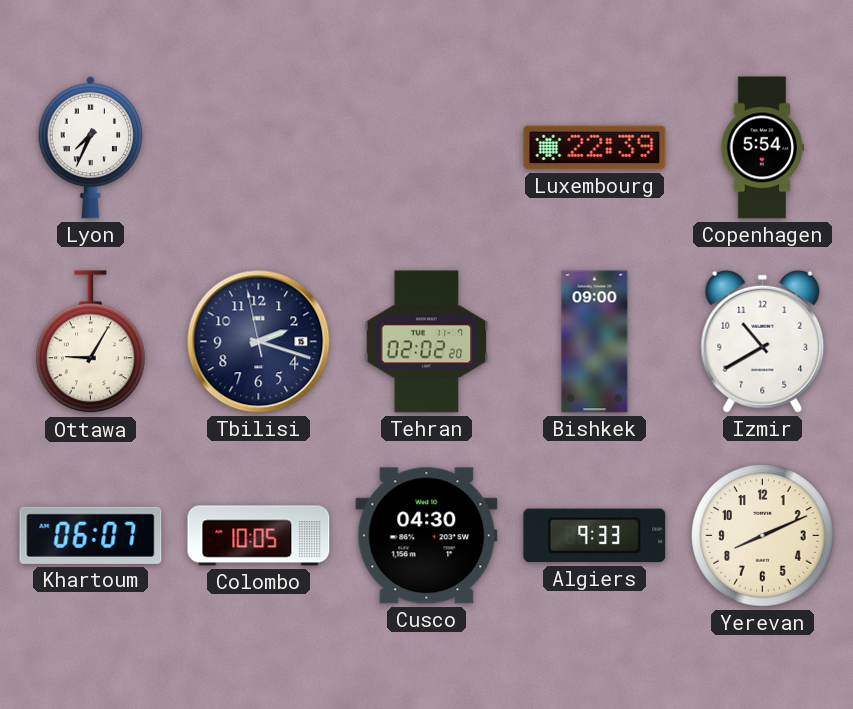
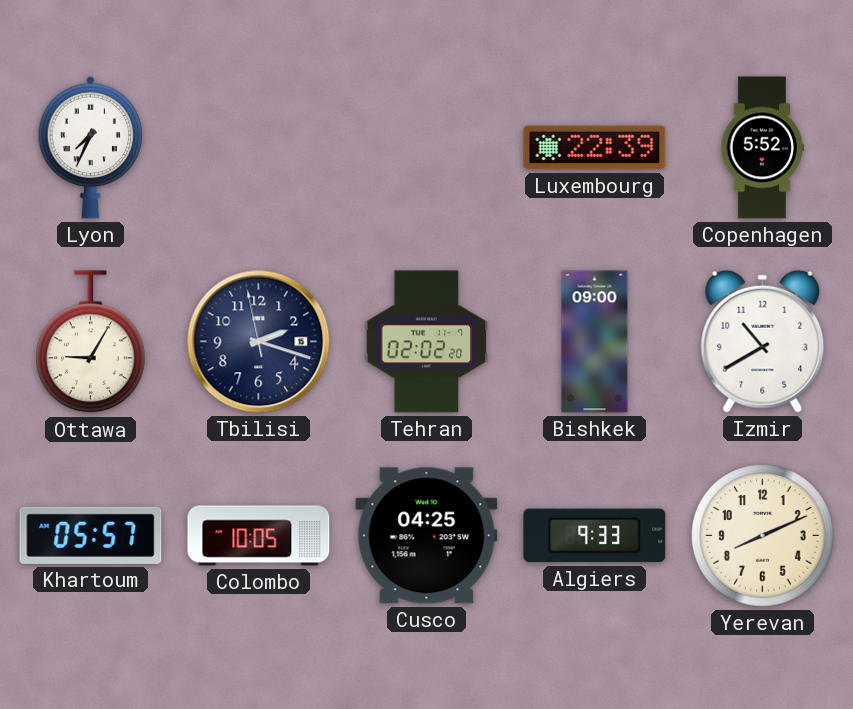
Copenhagen: 5:54 -> 5:52 (763, 148)
Khartoum: 06:07 -> 05:57 (91, 535)
Cusco: 04:30 -> 04:25 (427, 536)
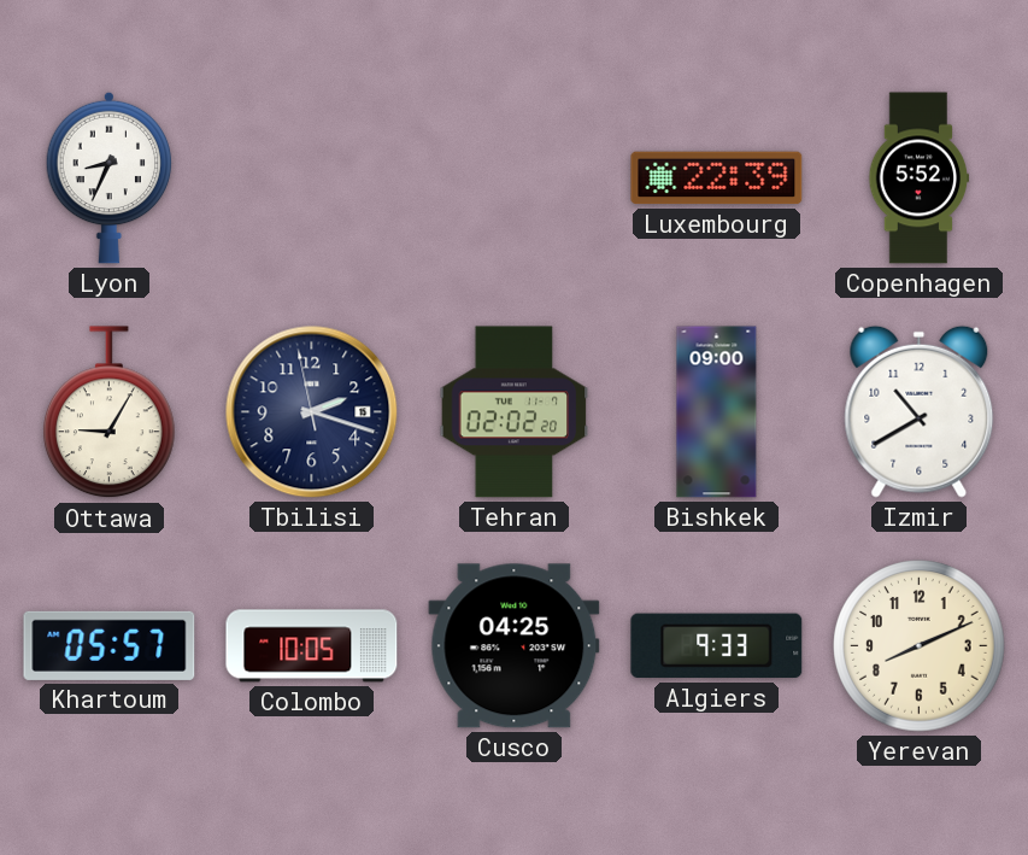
Lyon: 7:34 -> 8:34 (110, 177)
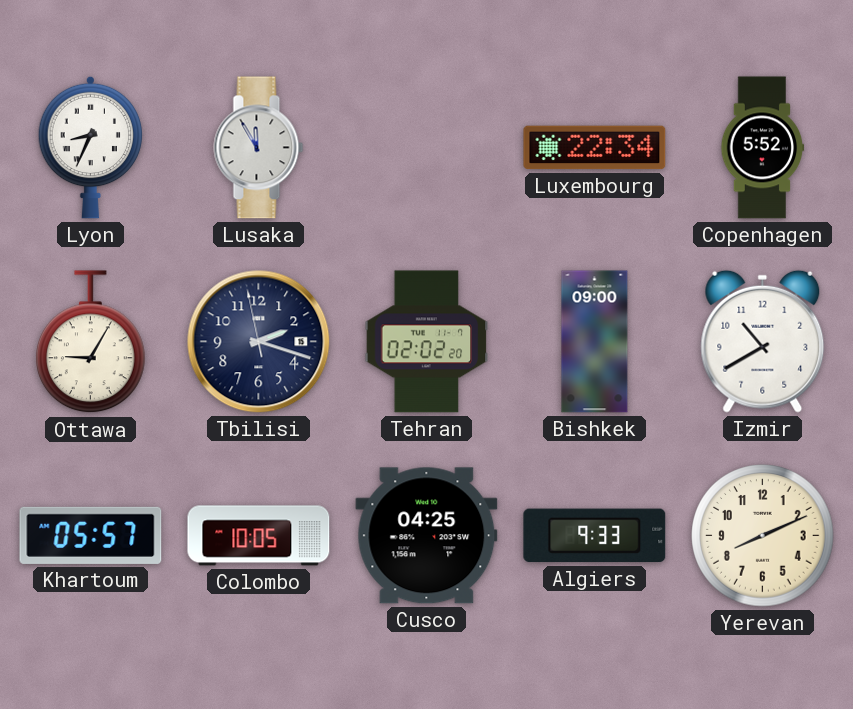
Lusaka: none -> 11:55 (259, 148)
Luxembourg: 22:39 -> 22:34 (595, 148)
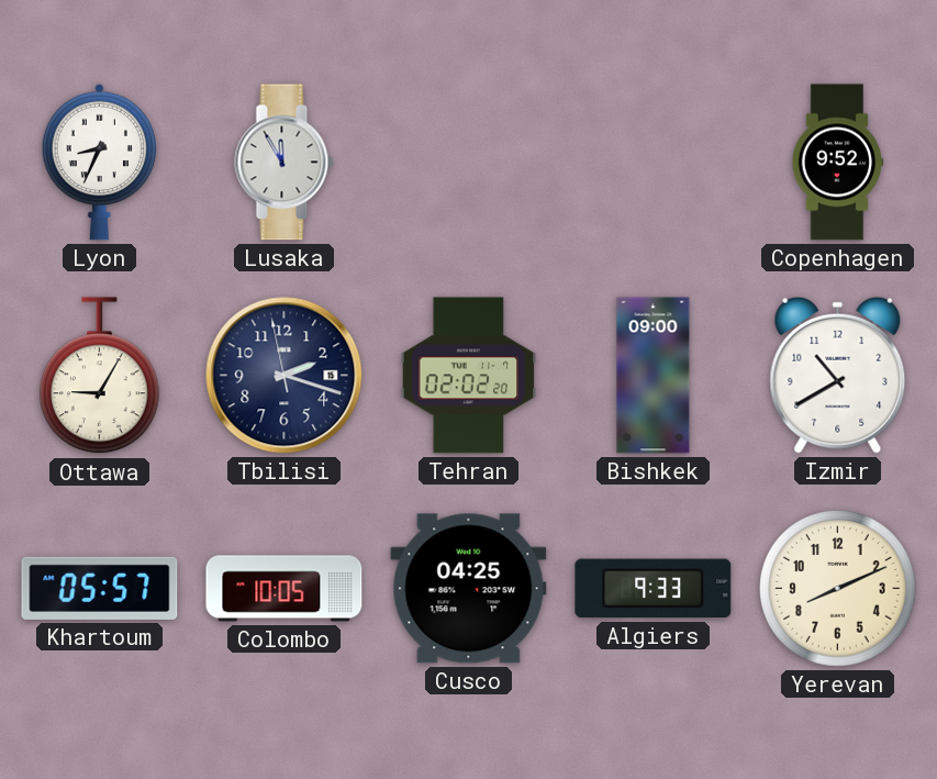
Luxembourg: 22:34 -> none (595, 148)
Copenhagen: 5:52 -> 9:52 (838, 163)
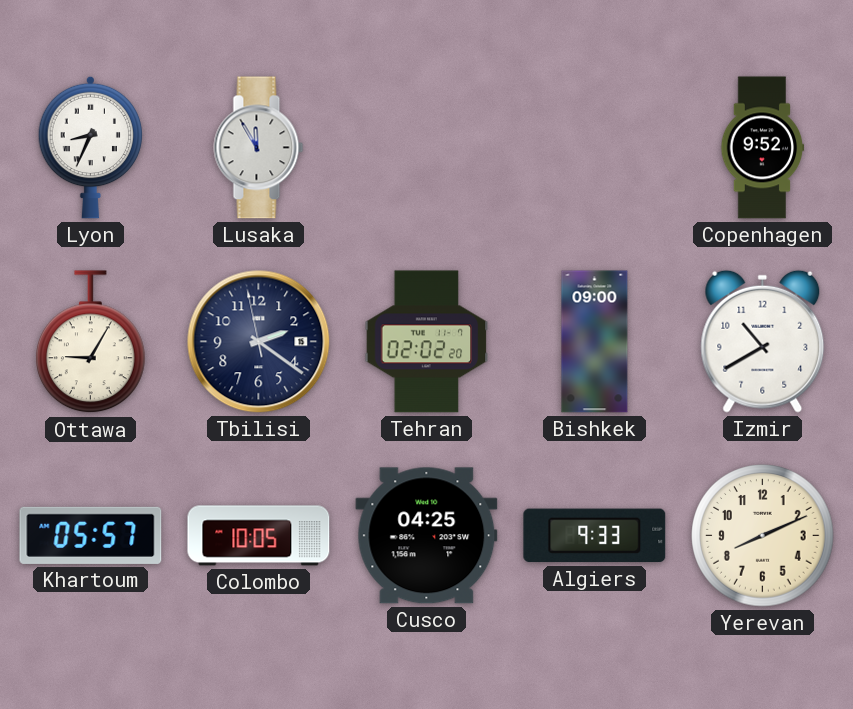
Tbilisi: 2:17 -> 2:20 (259, 342)
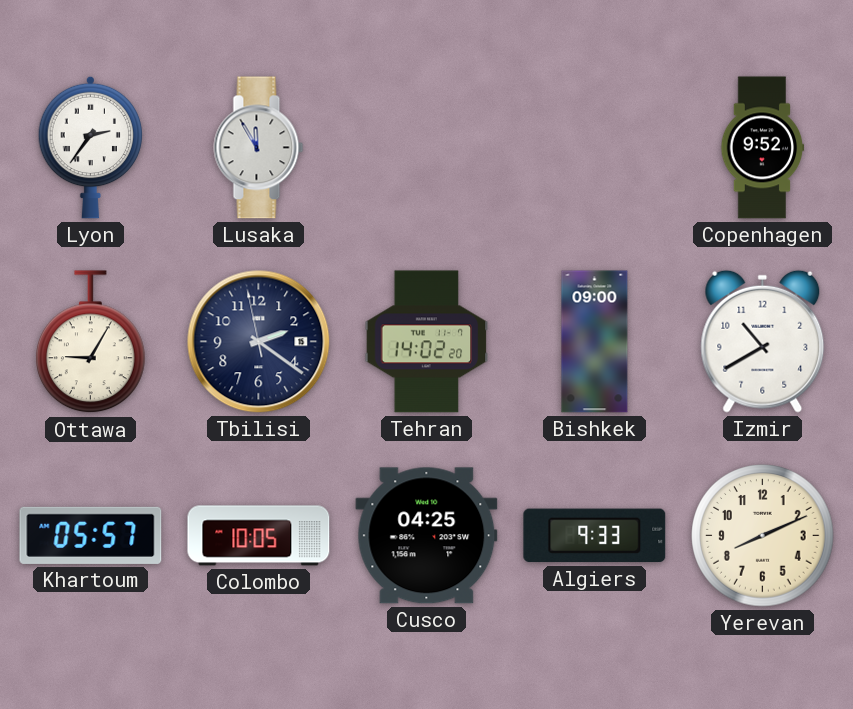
Lyon: 8:34 -> 2:36 (91, 147)
Tehran: 02:02 -> 14:02 (427, 342)
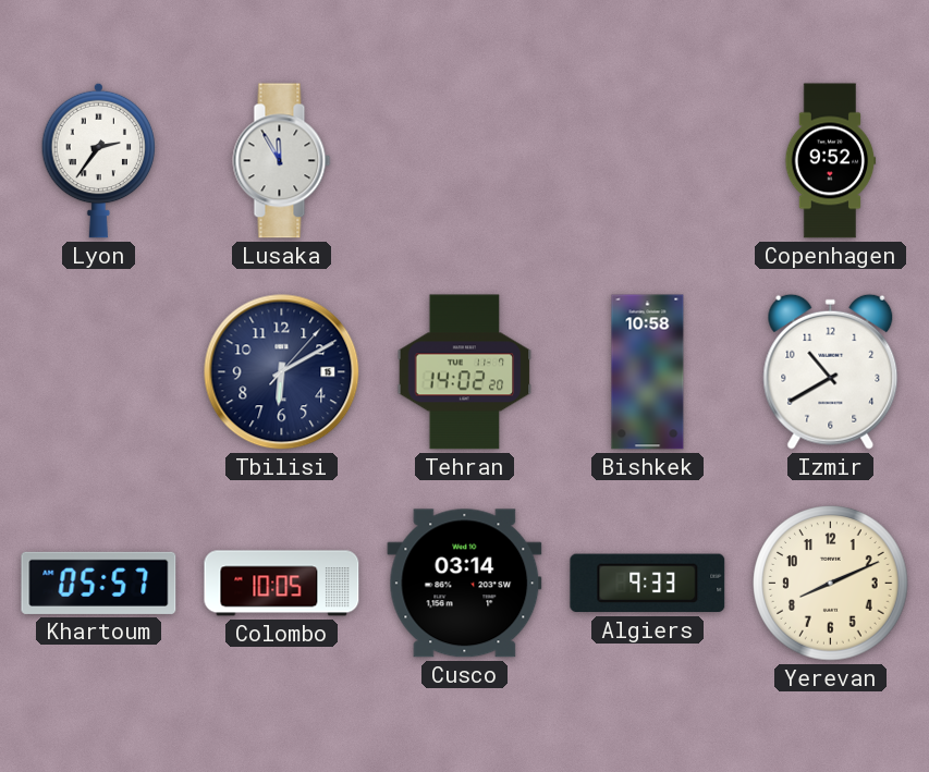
Ottawa: 9:05 -> none (91, 342)
Tbilisi: 2:20 -> 6:10 (282, 372)
Bishkek: 09:00 -> 10:58 (648, 372)
Cusco: 04:25 -> 03:14 (465, 584)
